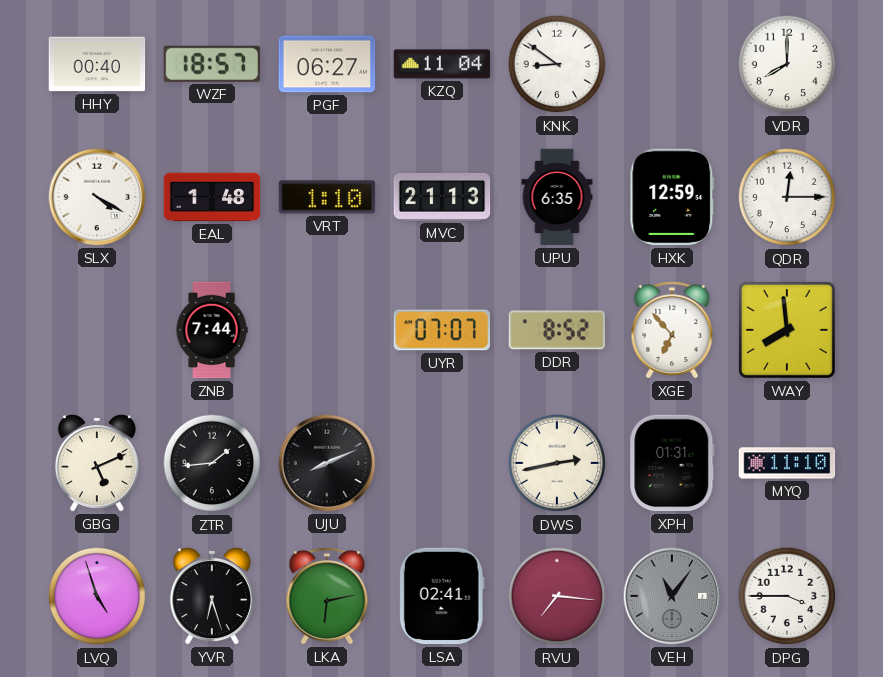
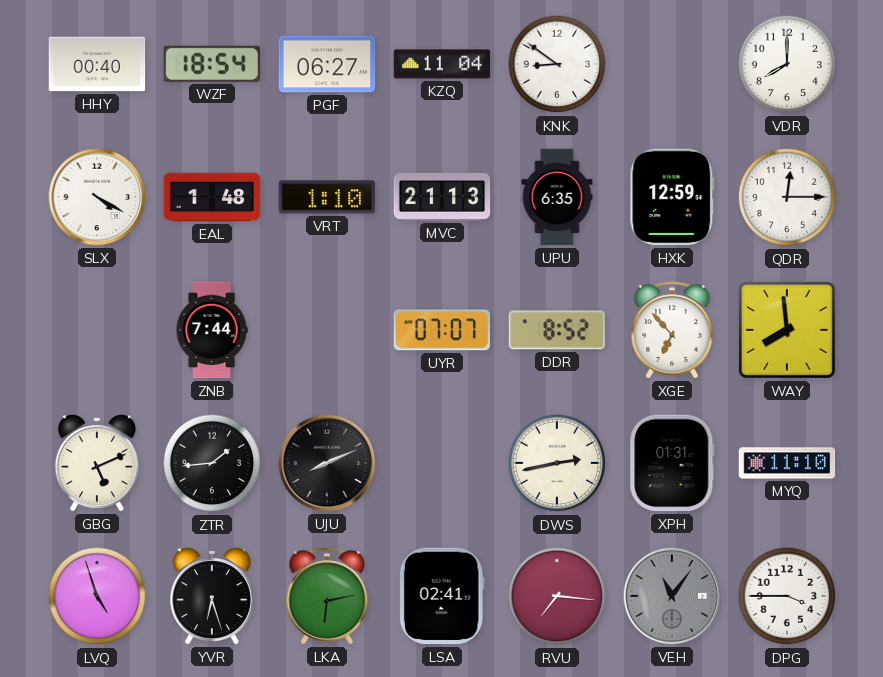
WZF: 18:57 -> 18:54 (211, 64)
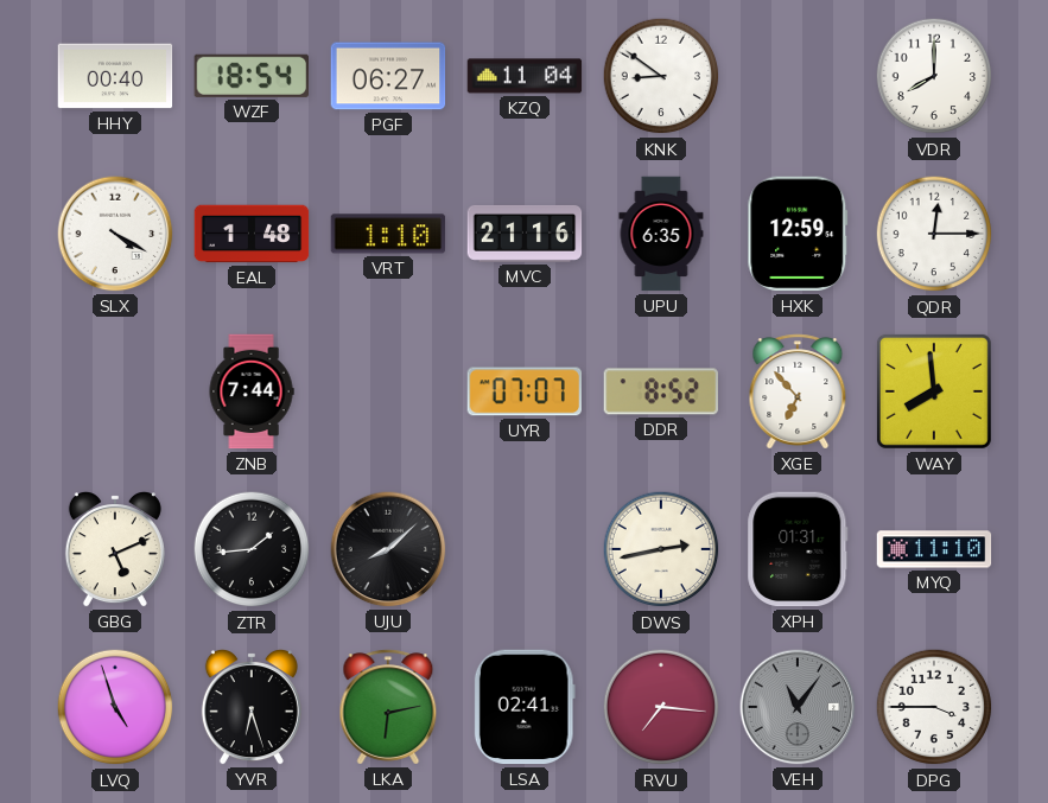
MVC: 21:13 -> 21:16 (525, 234)
UJU: 8:11 -> 8:08 (388, 549)
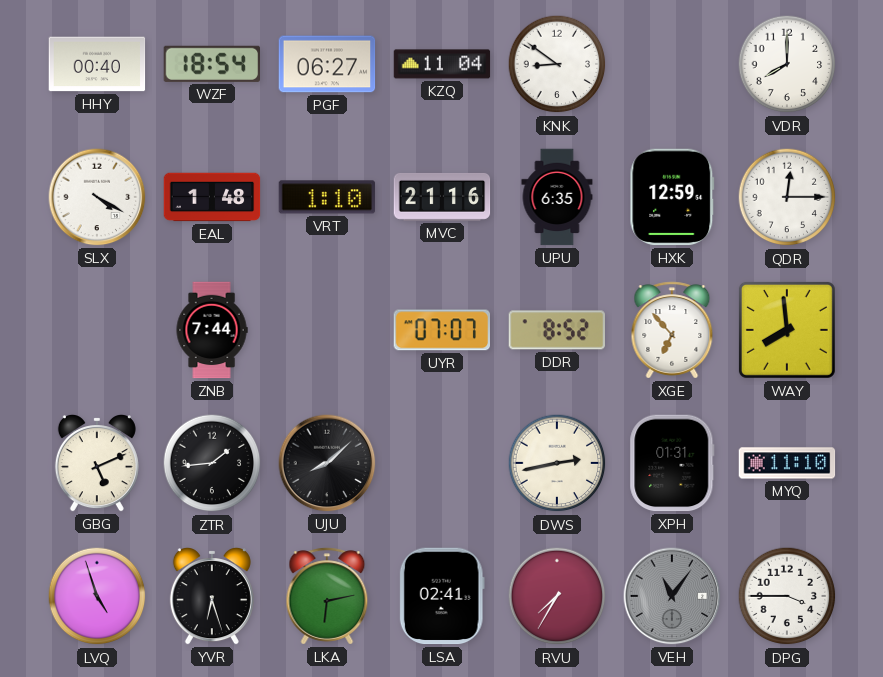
RVU: 7:16 -> 7:35 (557, 596)
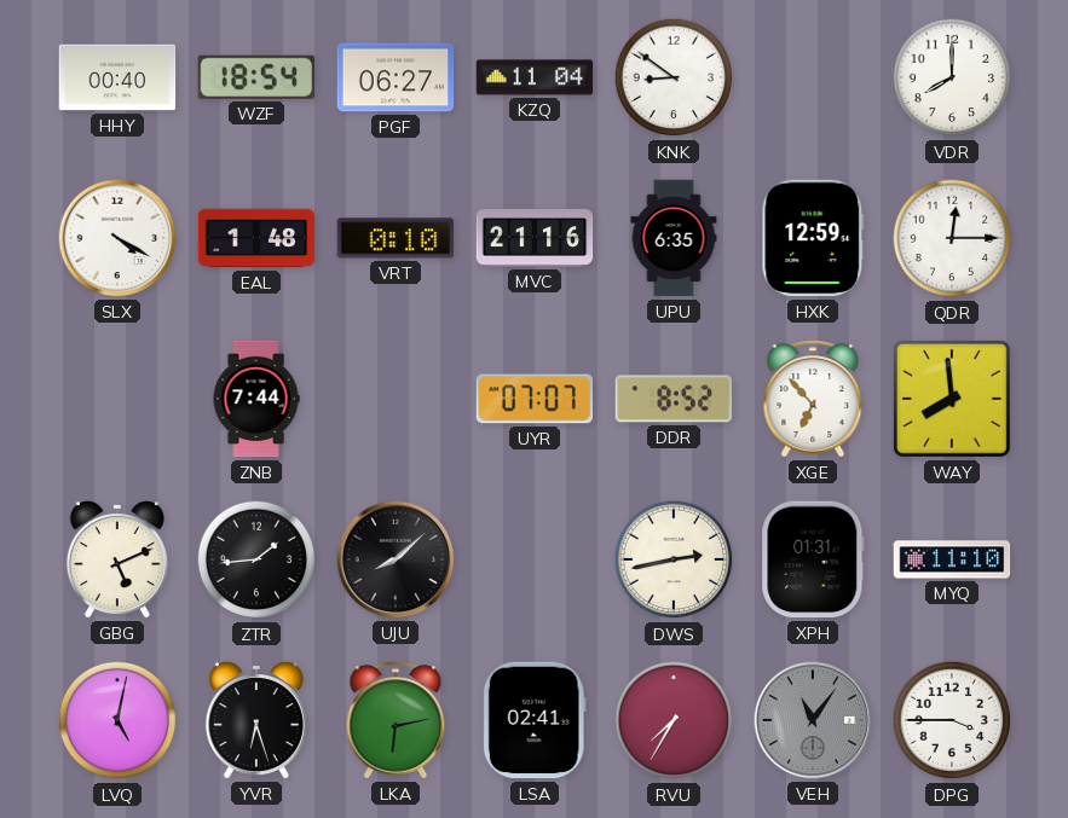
VRT: 1:10 -> 0:10 (396, 238)
LVQ: 4:57 -> 5:02 (117, 720)
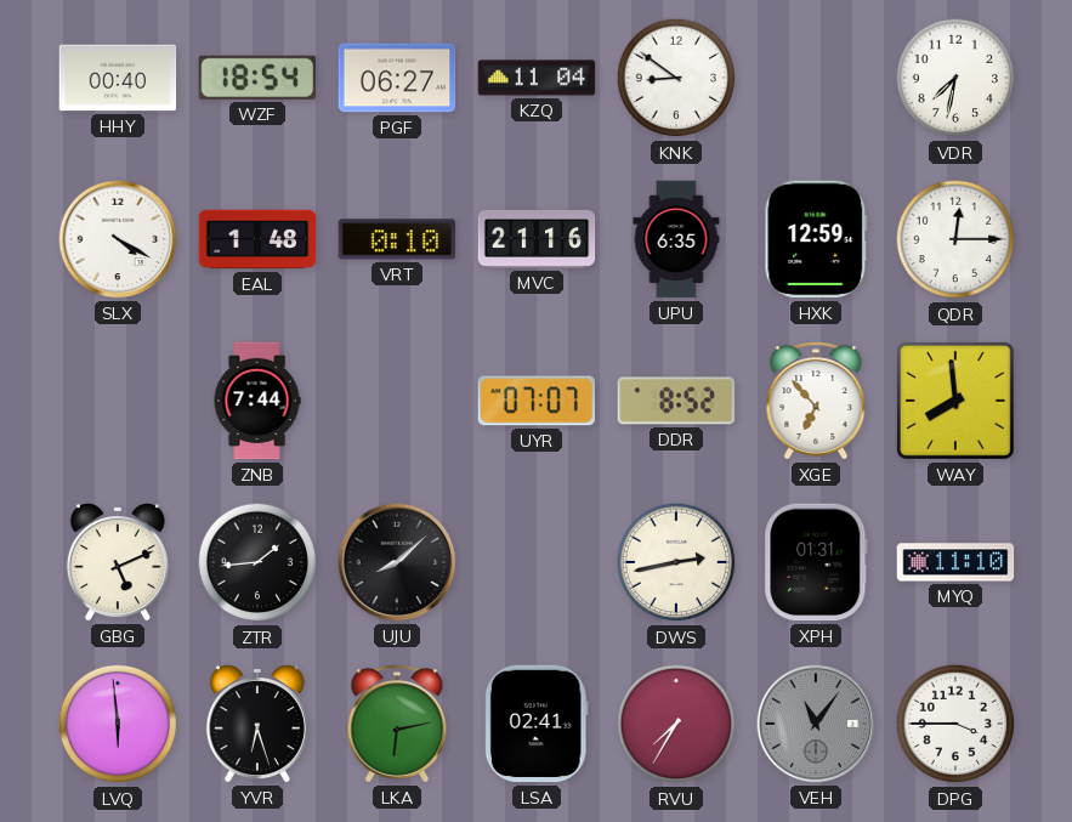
VDR: 8:00 -> 7:32 (955, 78)
LVQ: 5:02 -> 5:59 (118, 724)
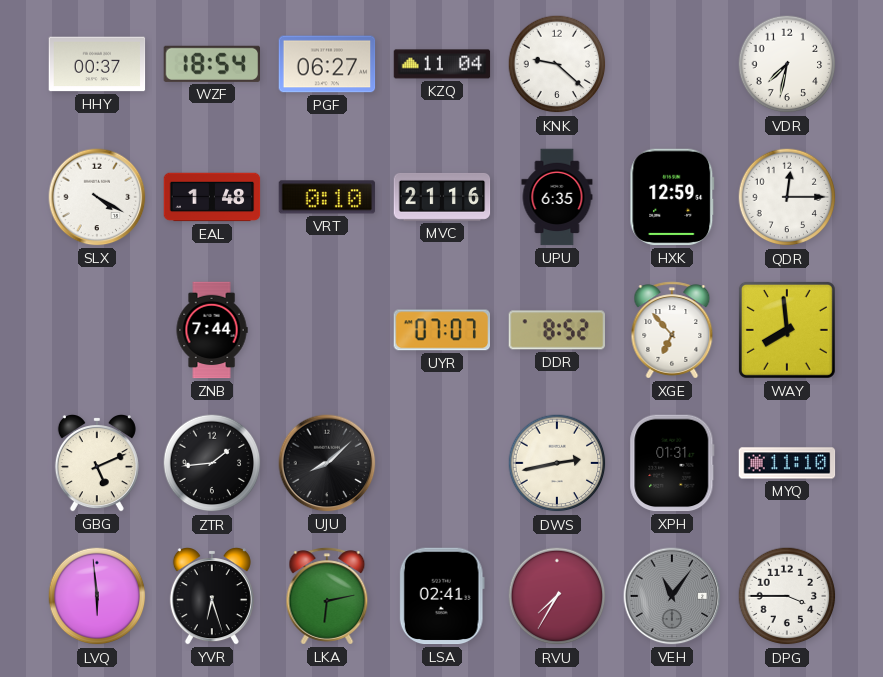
HHY: 00:40 -> 00:37 (97, 64)
KNK: 8:51 -> 9:22 (557, 64)
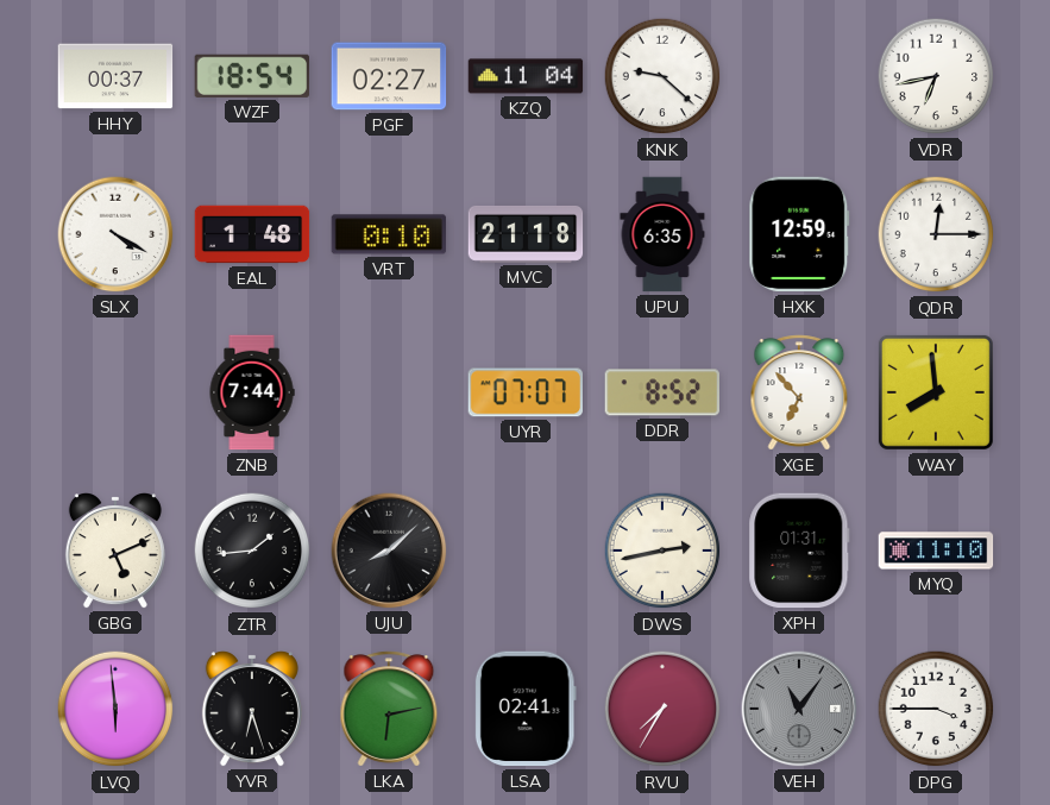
PGF: 06:27 -> 02:27 (389, 76)
VDR: 7:32 -> 6:43 (936, 76)
MVC: 21:16 -> 21:18 (526, 234)
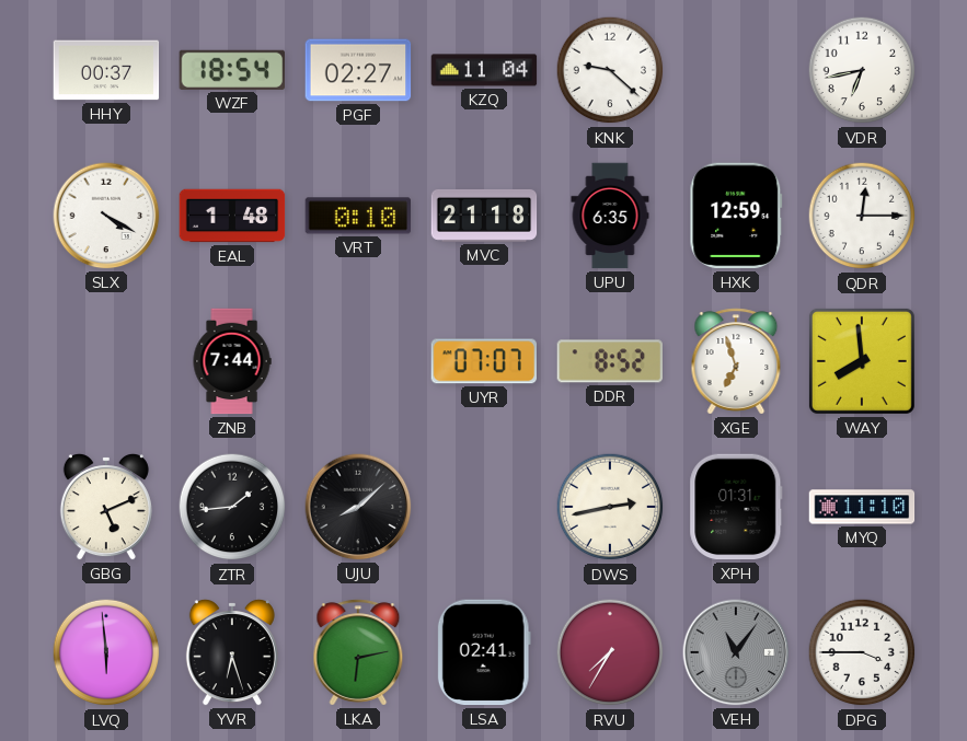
XGE: 6:53 -> 6:57 (736, 361)
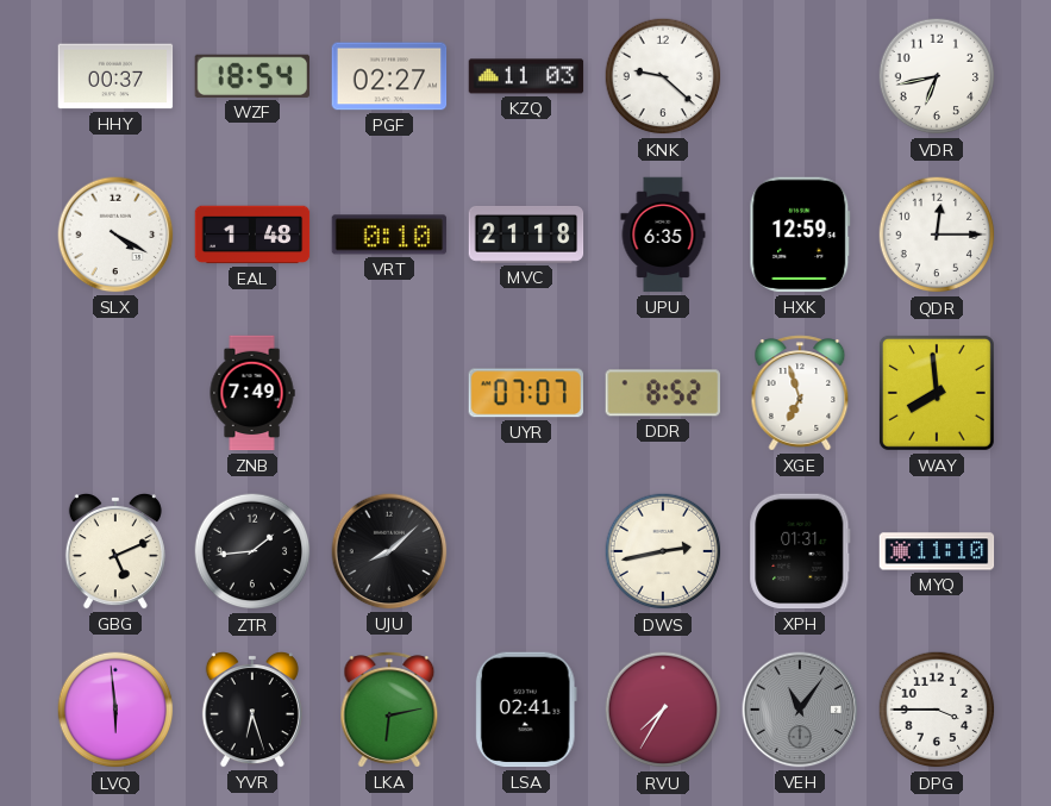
KZQ: 11:04 -> 11:03 (526, 76)
ZNB: 7:44 -> 7:49 (252, 393)
